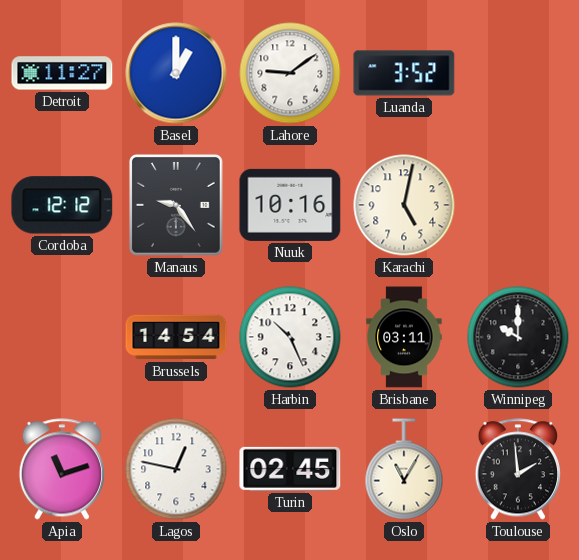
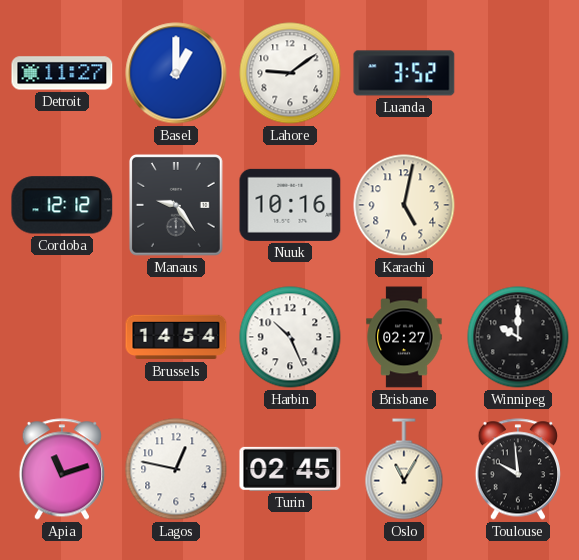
Brisbane: 03:11 -> 02:27 (404, 337)
Toulouse: 1:59 -> 9:59 (517, 469)
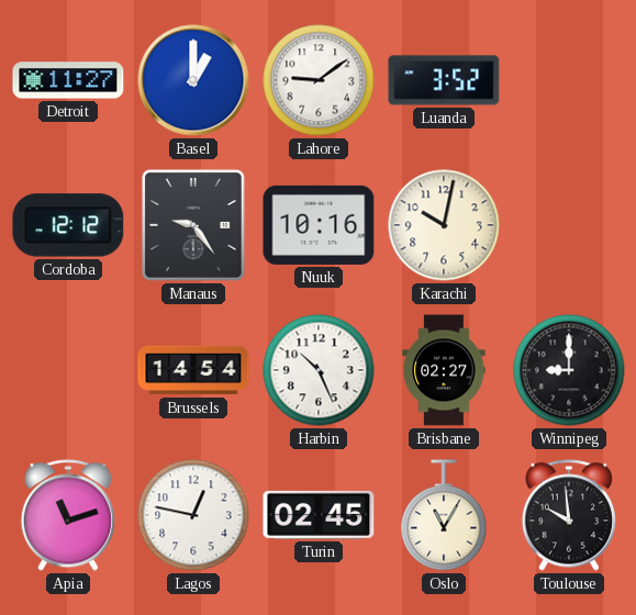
Karachi: 5:02 -> 10:02 (444, 225)
Winnipeg: 10:00 -> 9:00 (569, 370)
